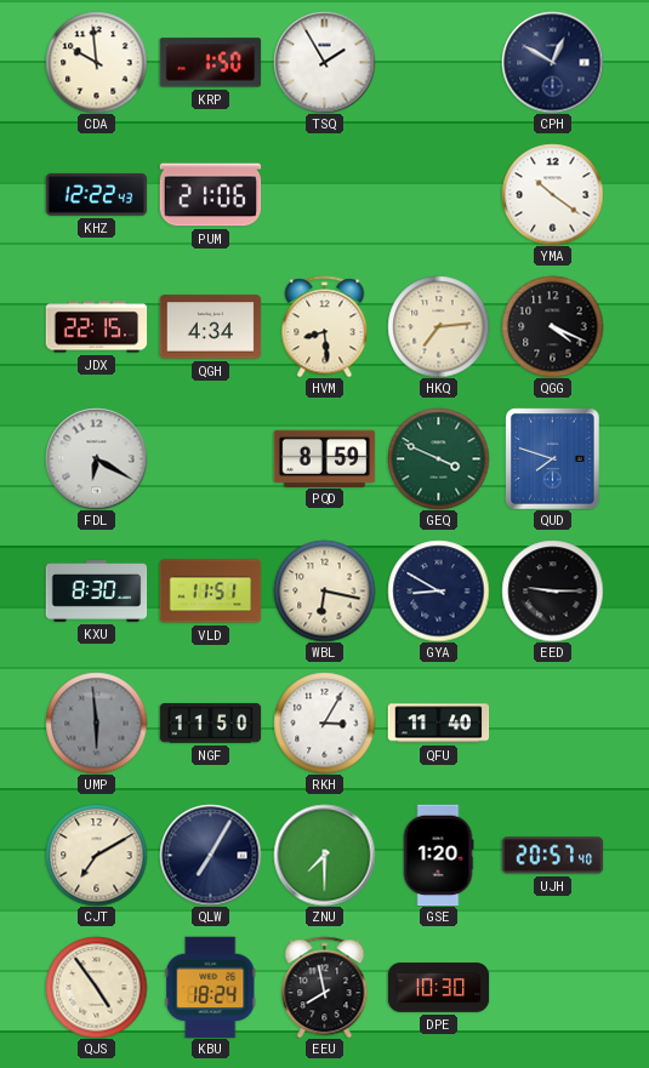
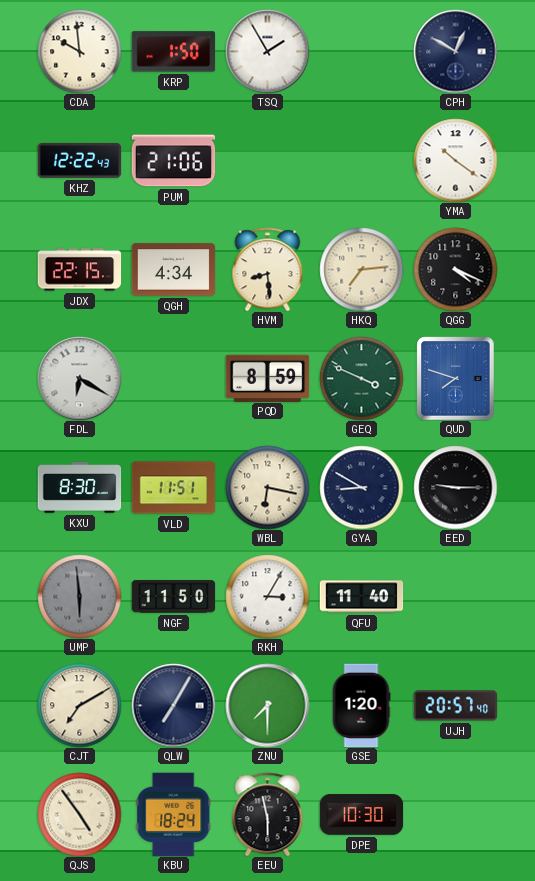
EEU: 7:58 -> 5:58 (268, 814)
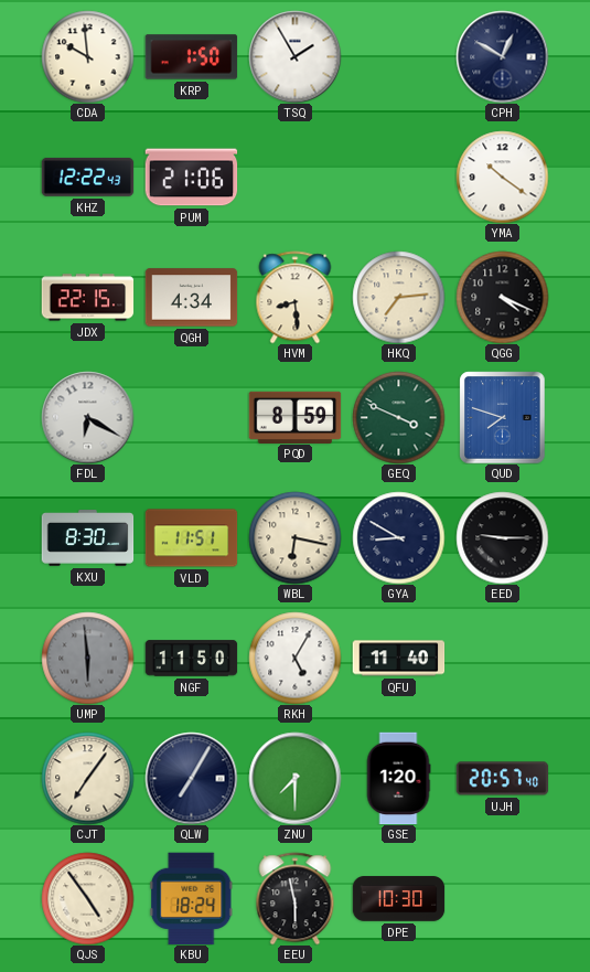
RKH: 3:05 -> 5:05 (294, 658)
CJT: 7:10 -> 7:06 (87, 778)
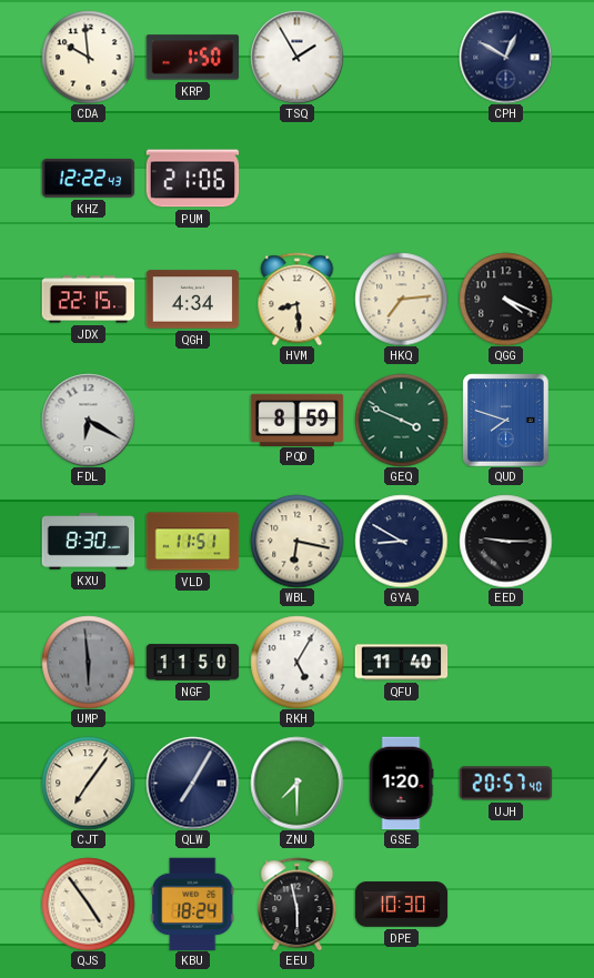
YMA: 10:21 -> none (502, 177)
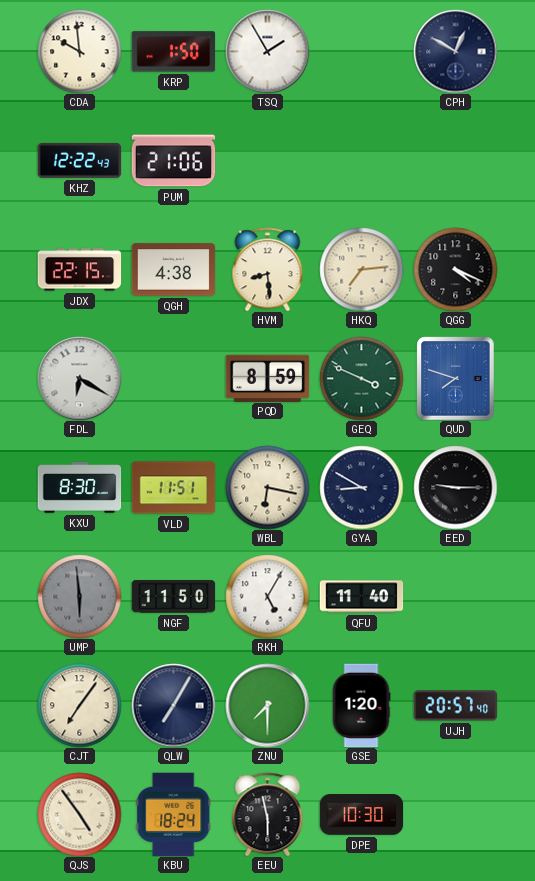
QGH: 4:34 -> 4:38 (173, 270)
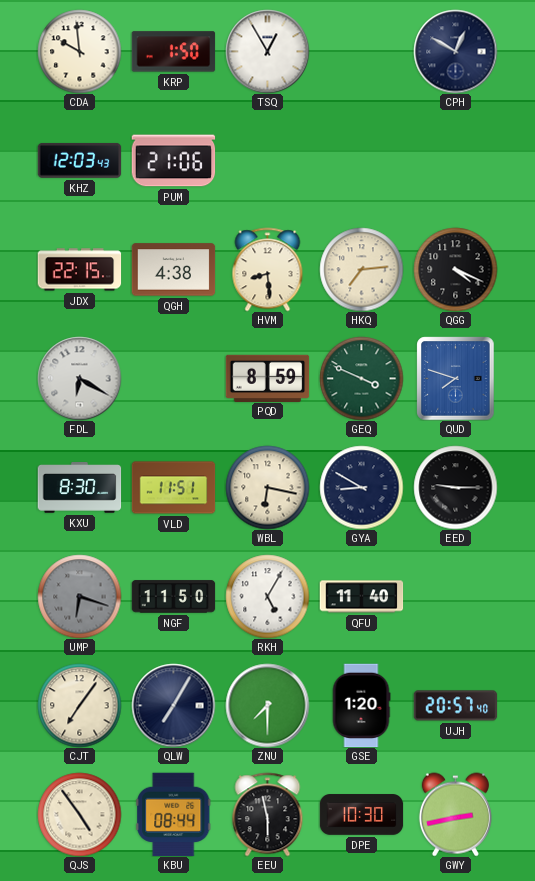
TSQ: 1:55 -> 12:55 (267, 51)
KHZ: 12:22 -> 12:03 (79, 161)
UMP: 5:59 -> 6:18 (79, 596)
KBU: 18:24 -> 08:44 (174, 814)
GWY: none -> 2:43 (455, 814)
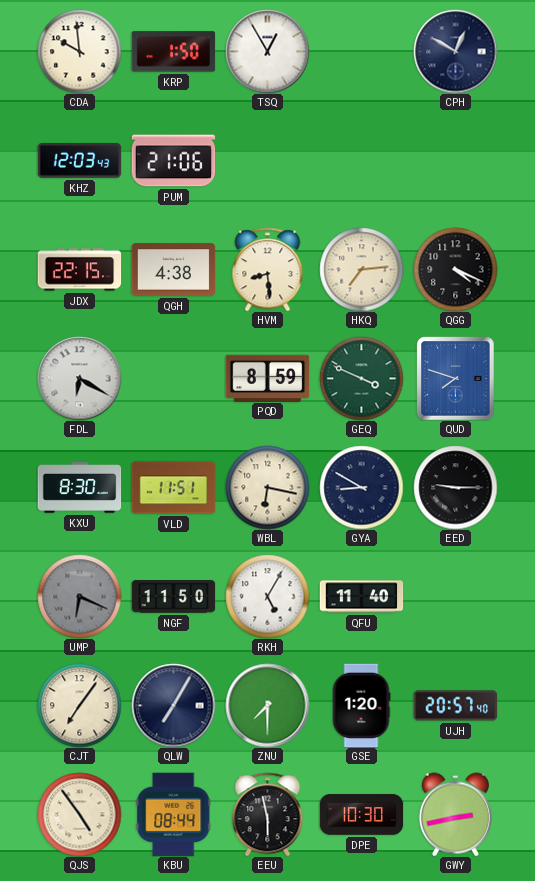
UMP: 6:18 -> 6:19 (79, 596)
